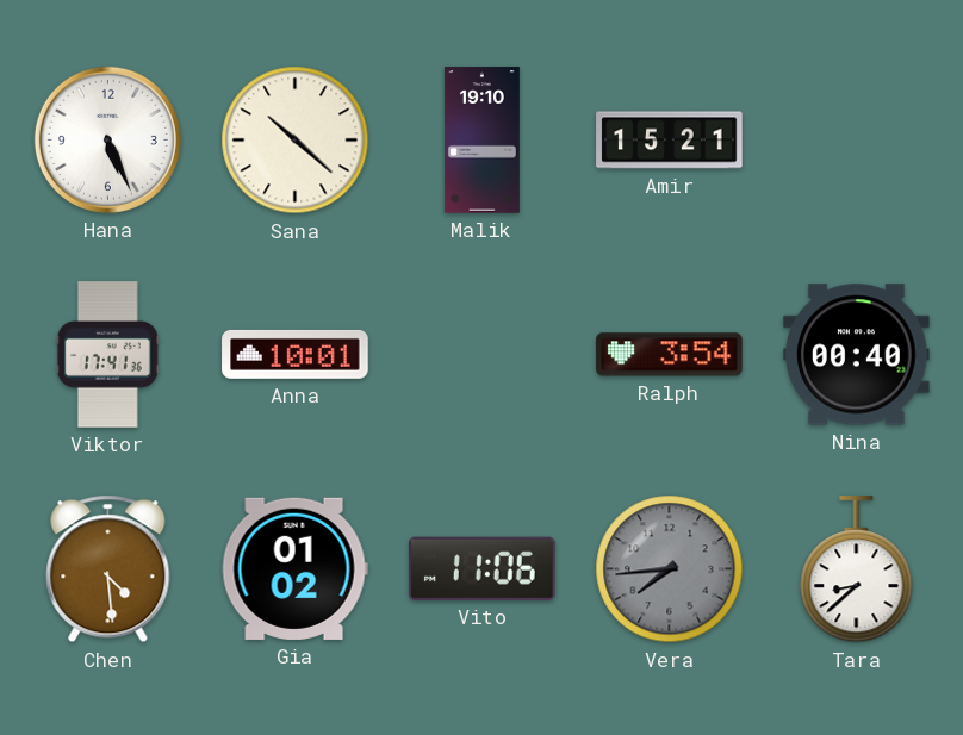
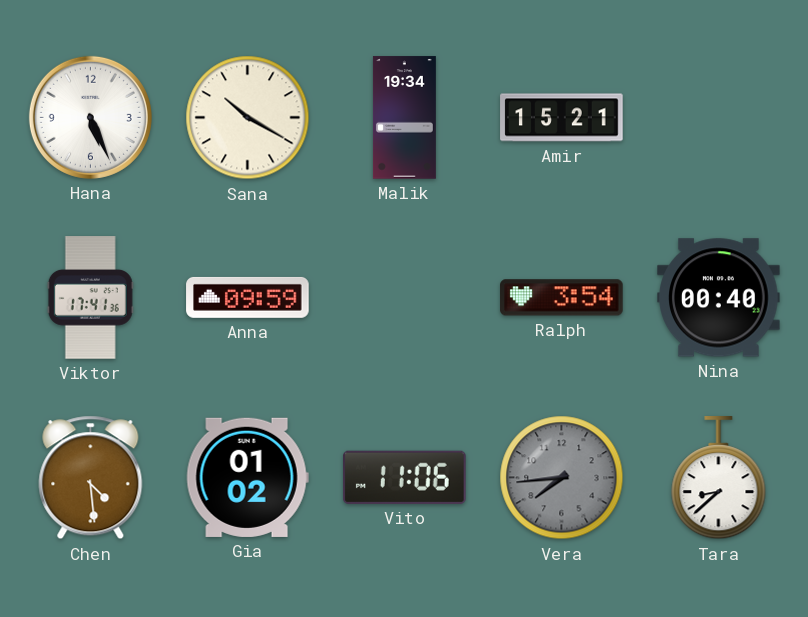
Sana: 10:22 -> 10:20 (248, 118)
Malik: 19:10 -> 19:34 (404, 118)
Anna: 10:01 -> 09:59 (248, 297)
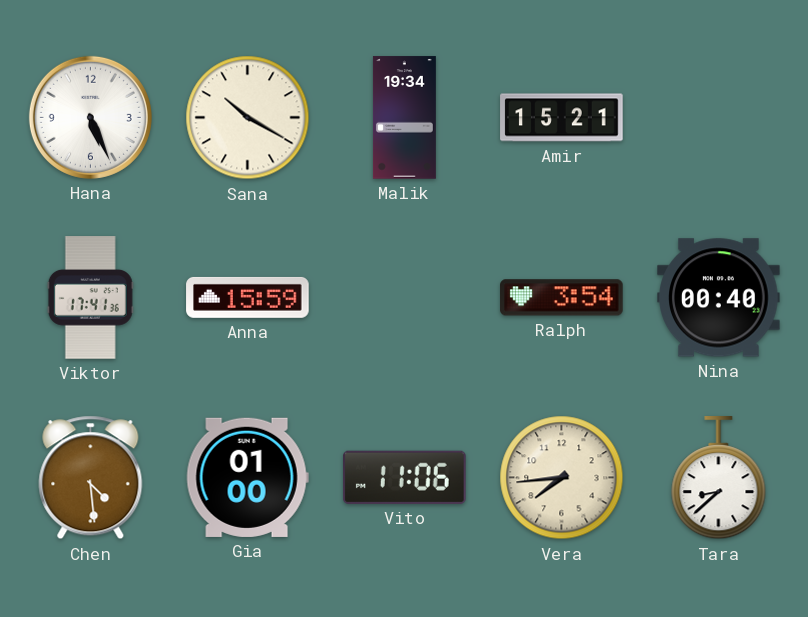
Anna: 09:59 -> 15:59 (248, 297)
Gia: 01:02 -> 01:00 (247, 477)
Vera dial: grey -> cream (562, 478)
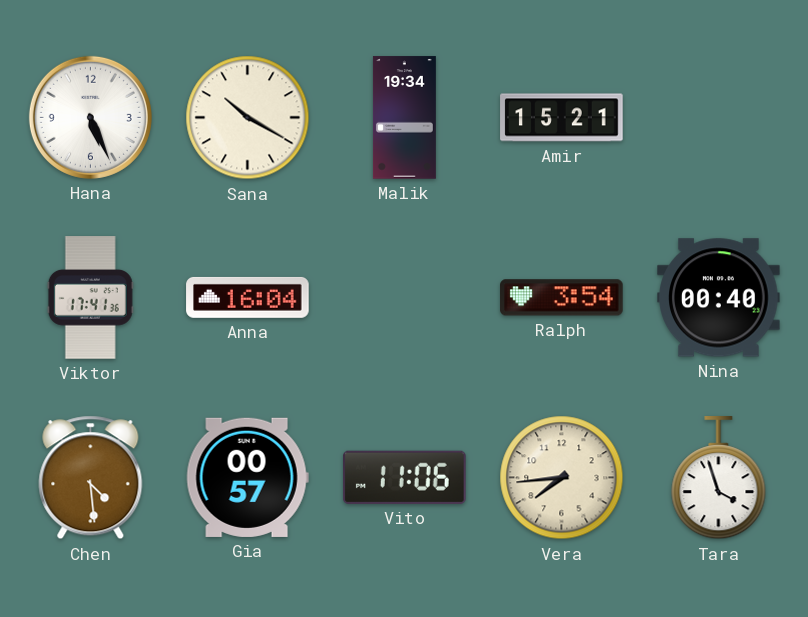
Anna: 15:59 -> 16:04 (248, 297)
Gia: 01:00 -> 00:57 (247, 477)
Tara: 8:38 -> 3:57 (719, 478)
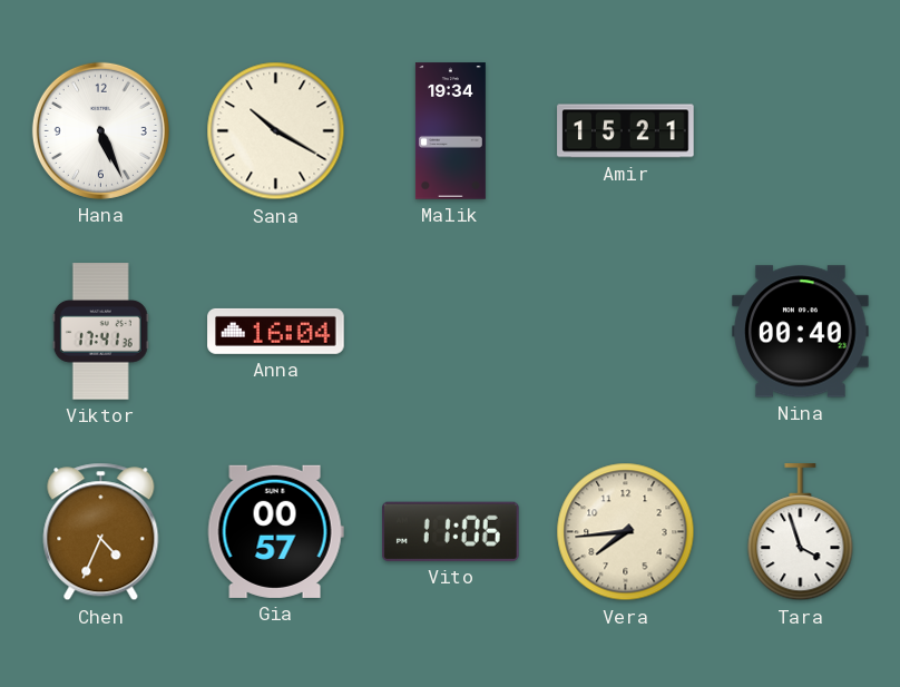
Ralph: 3:54 -> none (562, 298)
Chen: 4:29 -> 4:34 (101, 532)
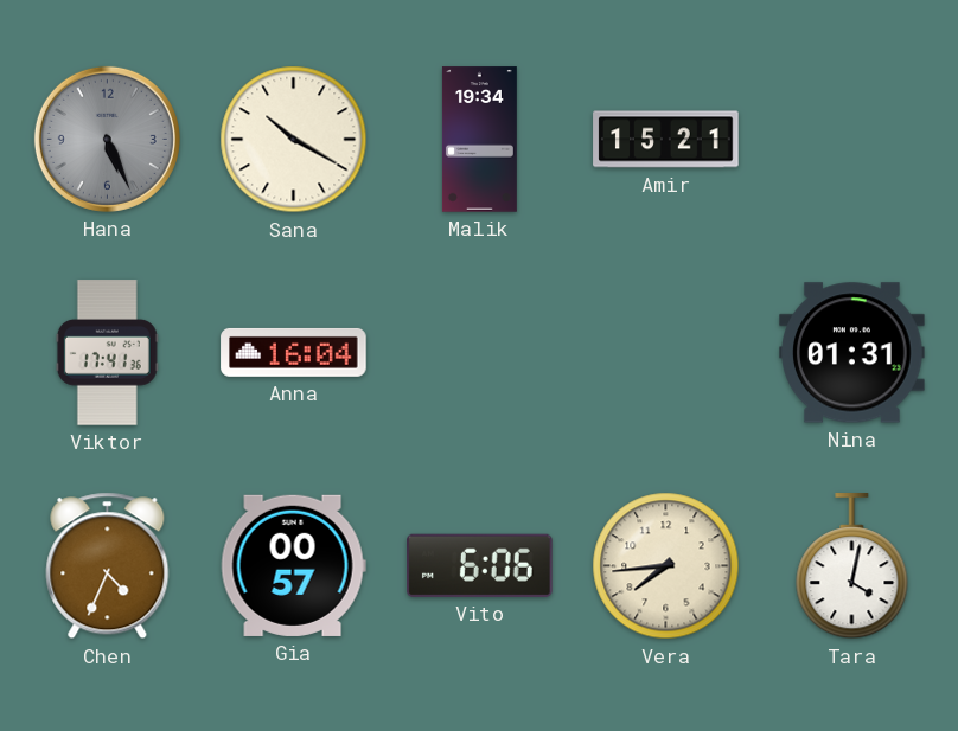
Hana dial: white -> grey (107, 139)
Nina: 00:40 -> 01:31 (852, 353)
Vito: 11:06 -> 6:06 (480, 565)
Tara: 3:57 -> 4:02 (852, 566)
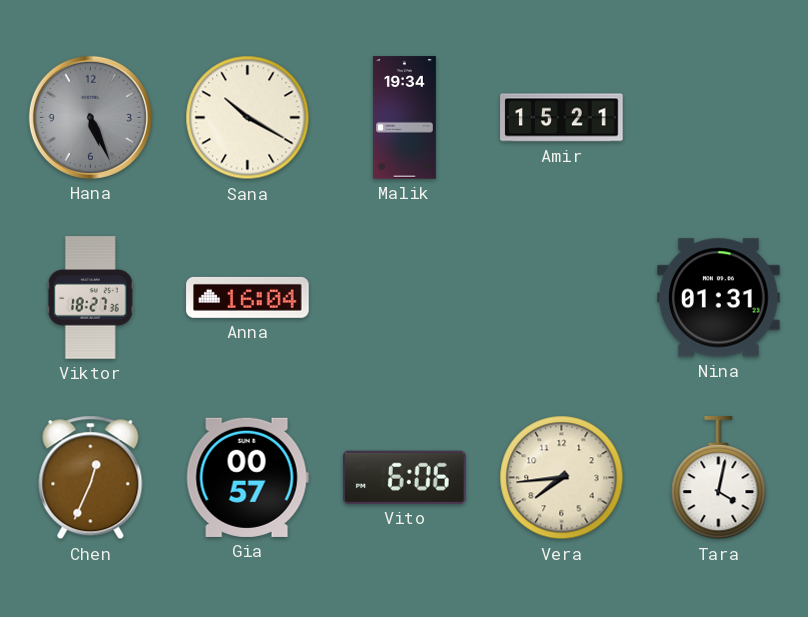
Viktor: 17:41 -> 18:27 (90, 298)
Chen: 4:34 -> 12:34 (91, 478)
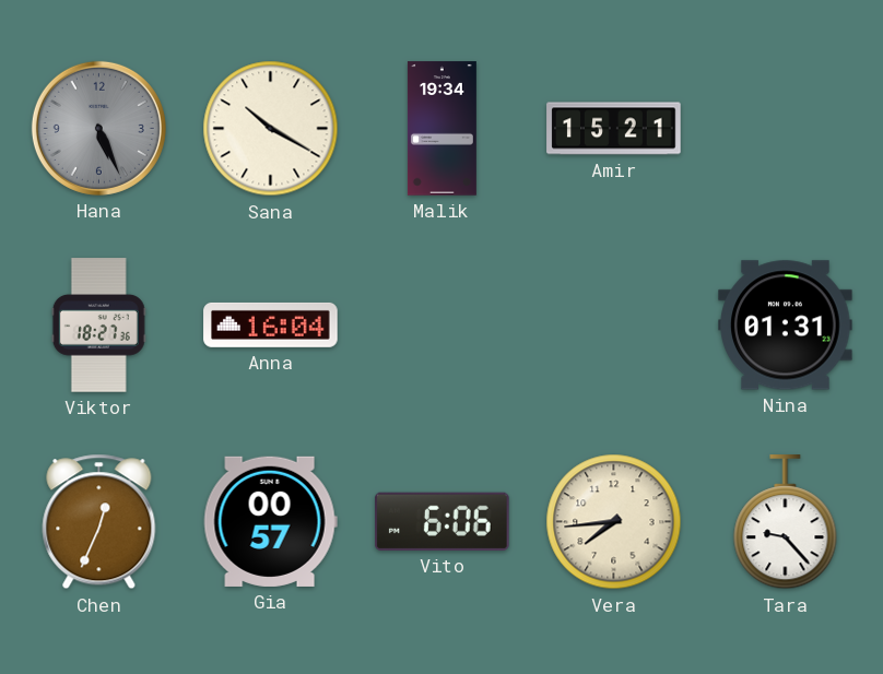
Tara: 4:02 -> 9:23 (786, 522)
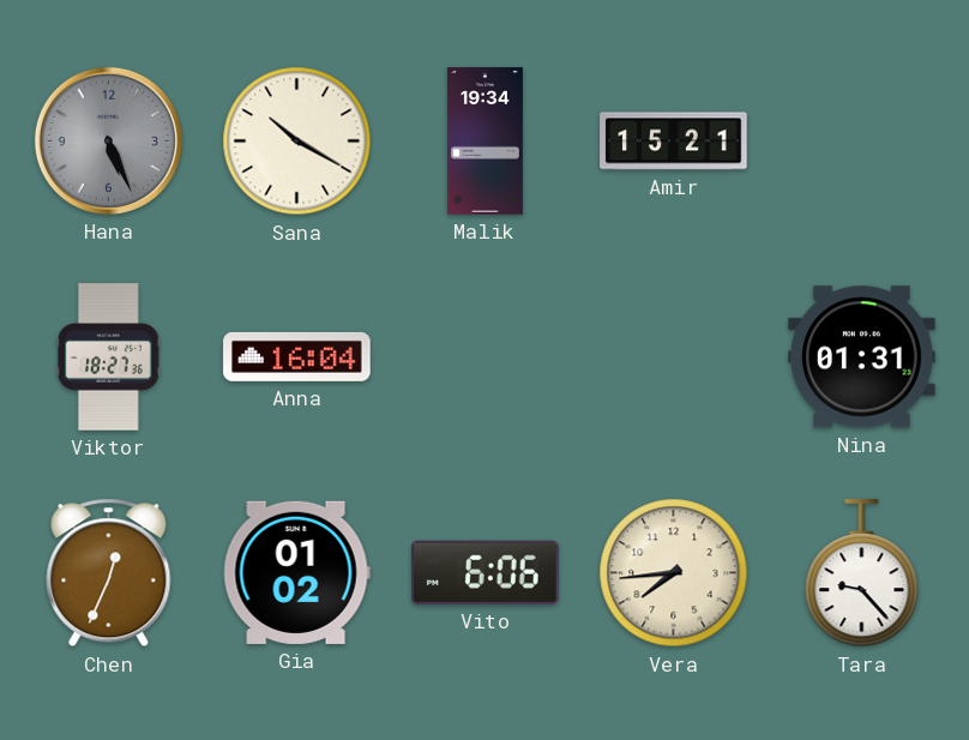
Gia: 00:57 -> 01:02 (296, 572)
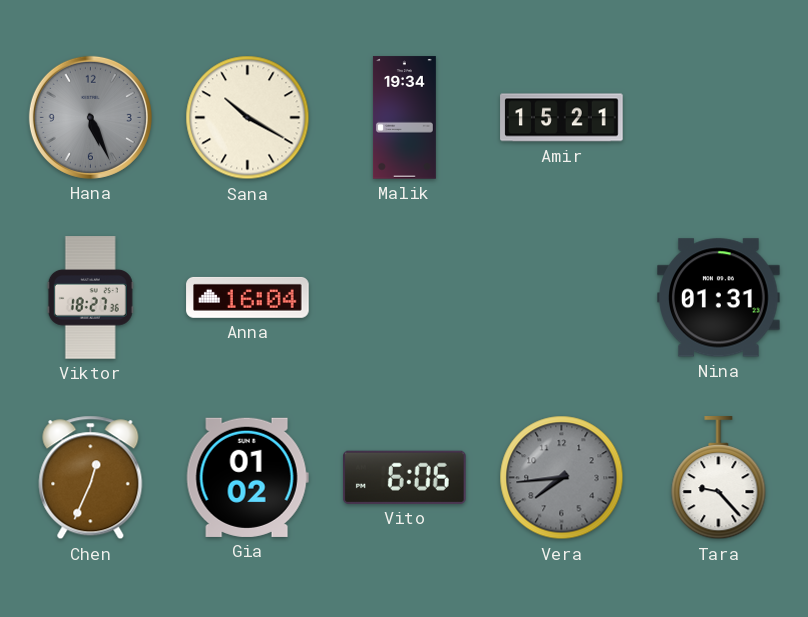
Vera dial: cream -> grey (562, 478)
